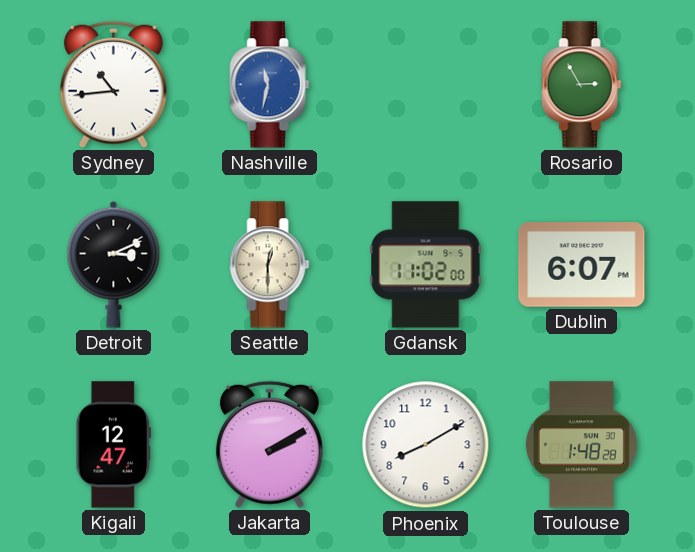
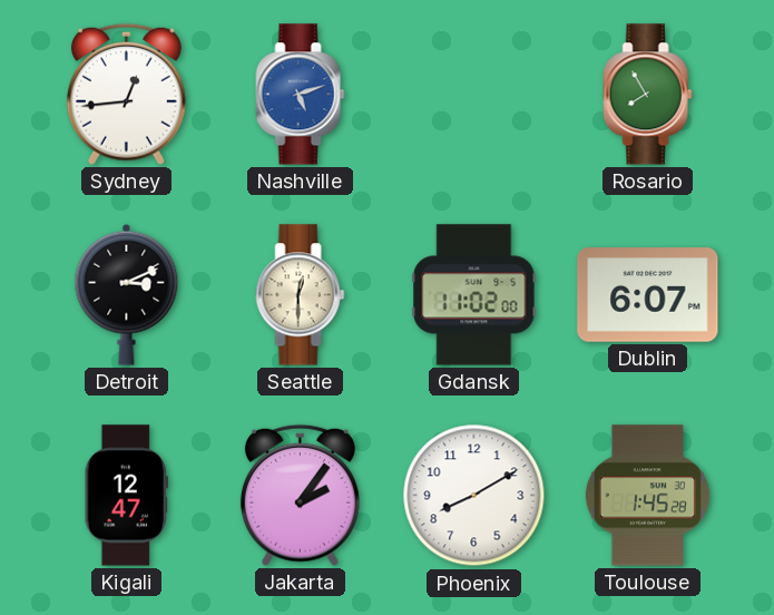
Sydney: 10:44 -> 12:44 (126, 94)
Nashville: 11:32 -> 5:12 (301, 95)
Rosario: 2:55 -> 7:55 (648, 95)
Jakarta: 2:10 -> 2:06 (300, 495)
Toulouse: 1:48 -> 1:45 (647, 496)
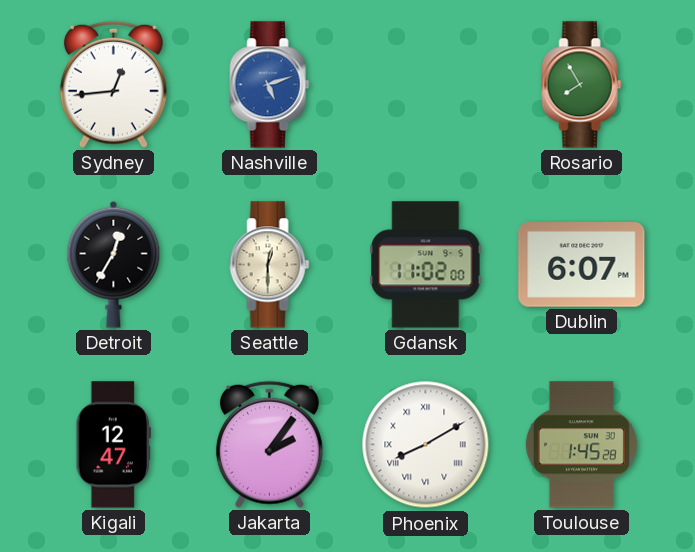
Detroit: 3:11 -> 12:35 (114, 264)
Phoenix numerals: Arabic -> Roman (426, 445)
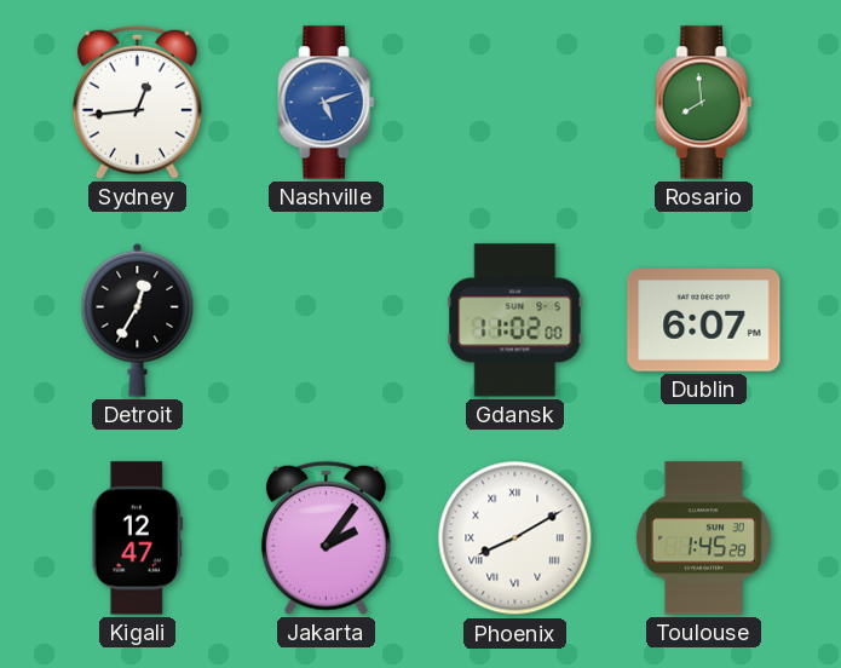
Rosario: 7:55 -> 7:59 (704, 103)
Seattle: 12:30 -> none (270, 265)
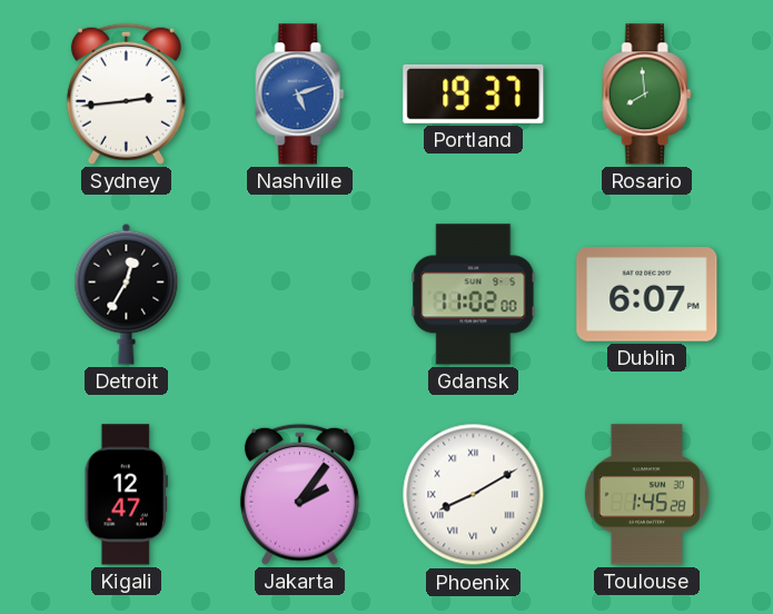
Sydney: 12:44 -> 2:44 (126, 93)
Portland: none -> 19:37 (474, 93)
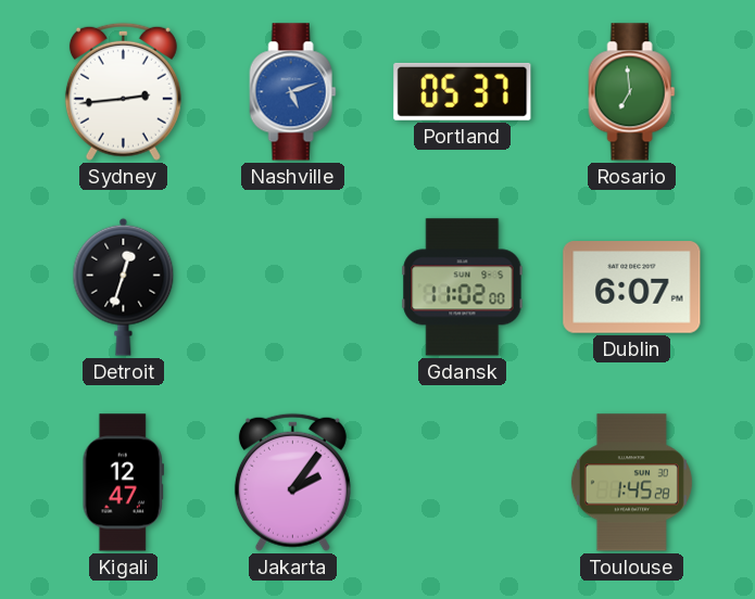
Portland: 19:37 -> 05:37 (463, 91)
Rosario: 7:59 -> 6:59 (632, 92)
Detroit: 12:35 -> 12:33 (124, 286)
Phoenix: 8:10 -> none (474, 495)
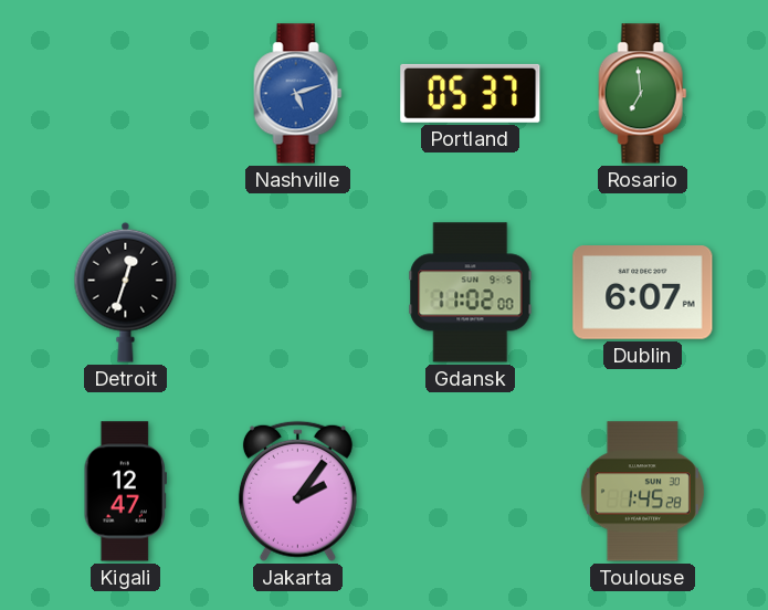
Sydney: 2:44 -> none (123, 91)
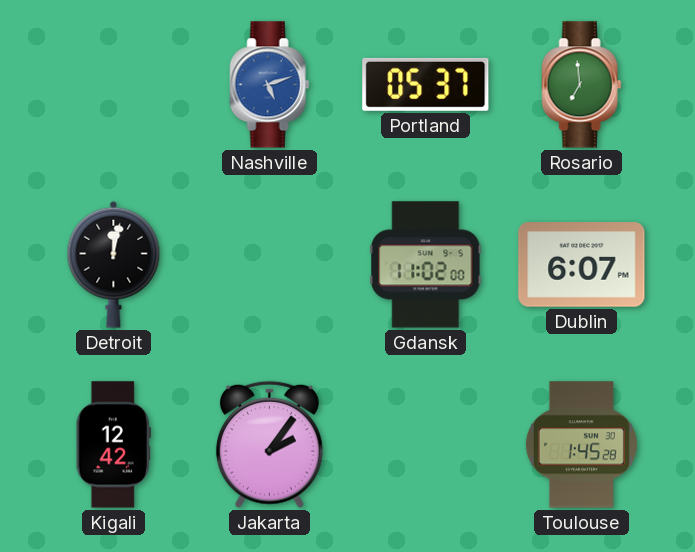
Detroit: 12:33 -> 12:02 (114, 264)
Kigali: 12:47 -> 12:42 (113, 445)
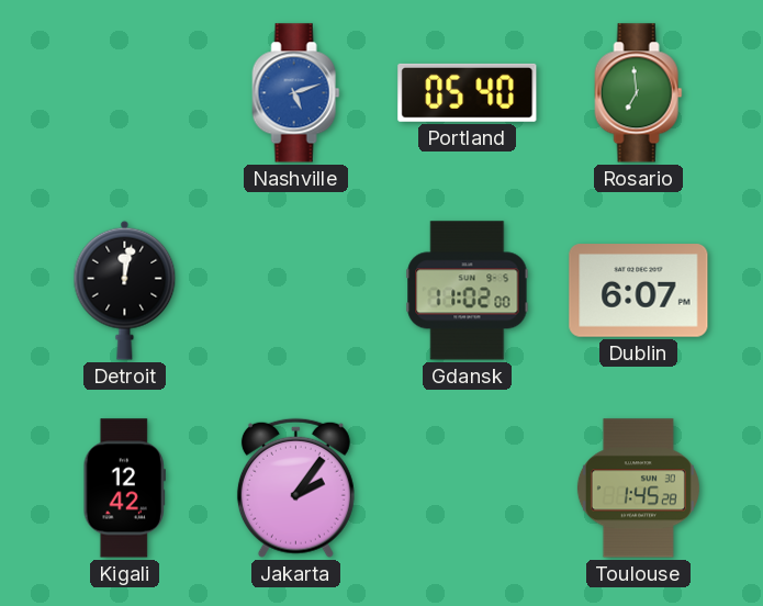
Portland: 05:37 -> 05:40 (468, 92)
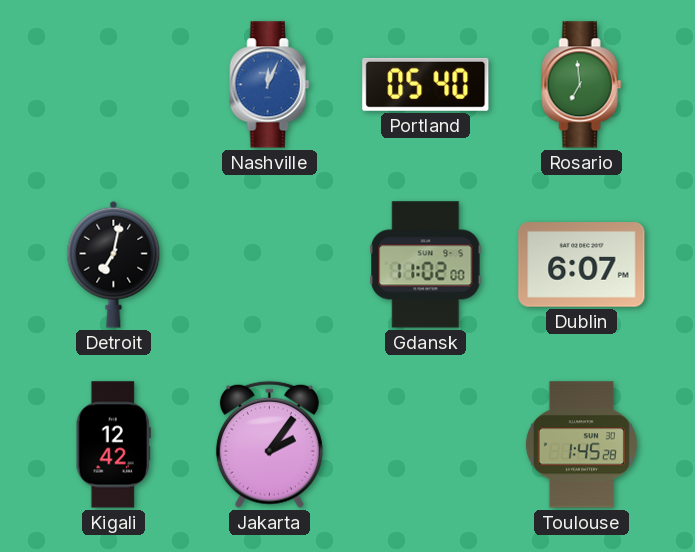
Nashville: 5:12 -> 12:04 (270, 85)
Detroit: 12:02 -> 7:02 (114, 264)
